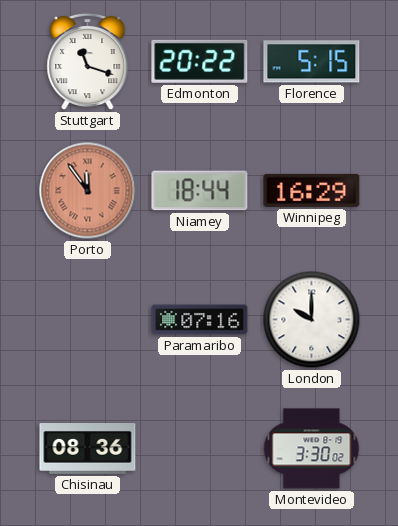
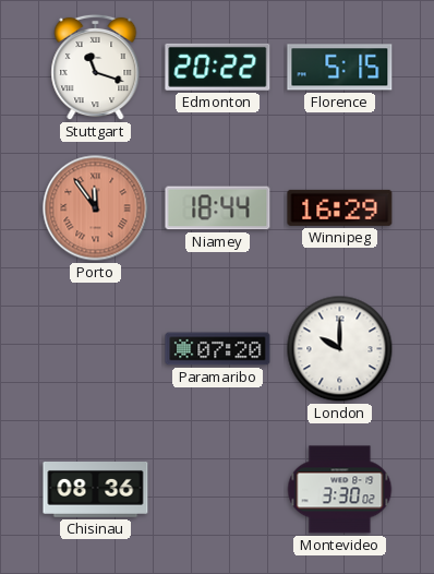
Paramaribo: 07:16 -> 07:20 (218, 349)
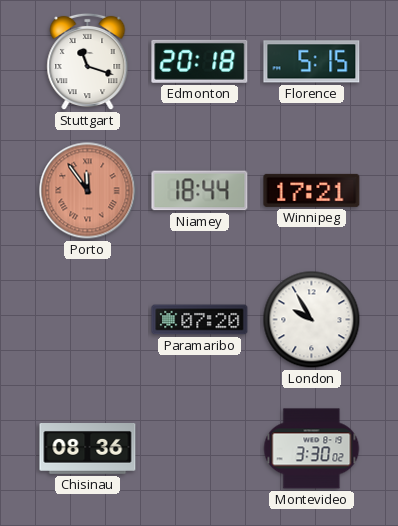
Edmonton: 20:22 -> 20:18 (200, 61)
Winnipeg: 16:29 -> 17:21 (312, 190)
London: 10:00 -> 9:55 (312, 320)
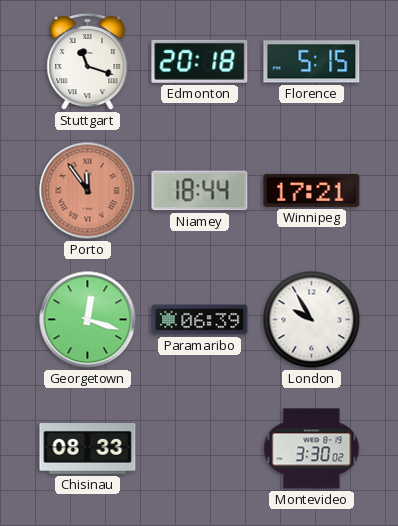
Georgetown: none -> 12:18 (88, 320)
Paramaribo: 07:20 -> 06:39 (200, 320)
Chisinau: 08:36 -> 08:33 (88, 449)
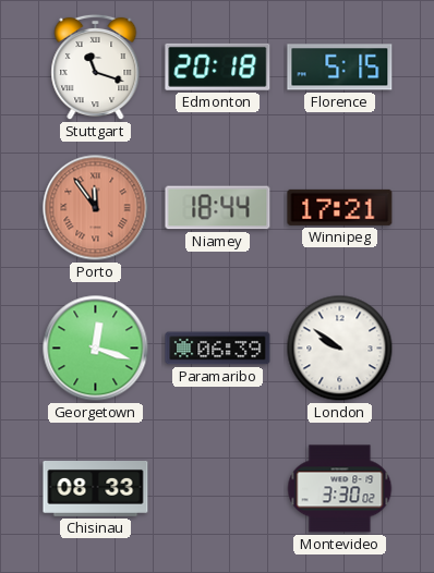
London: 9:55 -> 9:51 (340, 349)
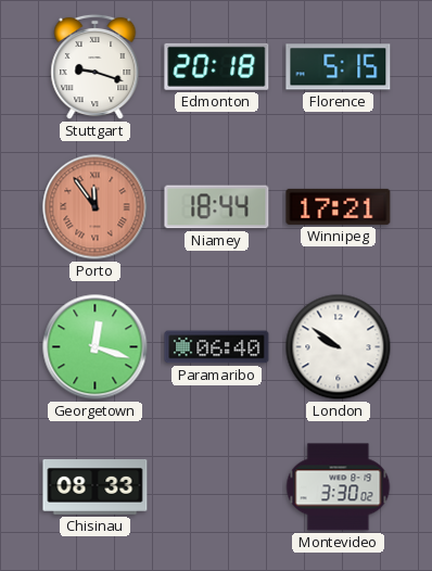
Stuttgart: 11:18 -> 9:18 (96, 67)
Paramaribo: 06:39 -> 06:40 (217, 347)
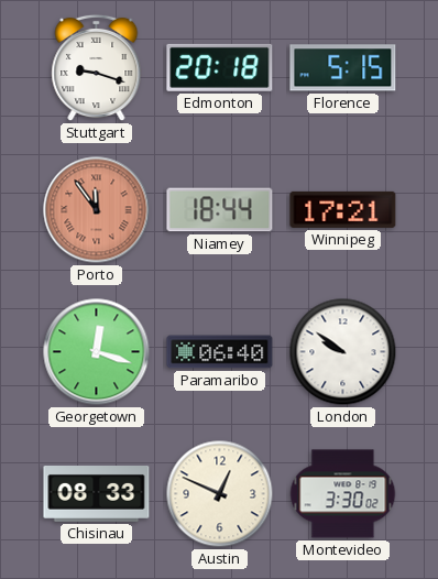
Austin: none -> 12:49 (220, 494)
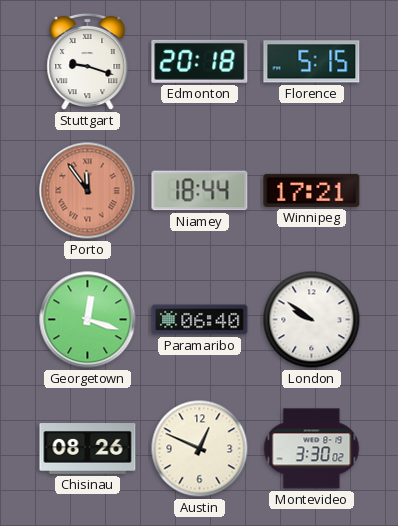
Chisinau: 08:33 -> 08:26 (88, 449)
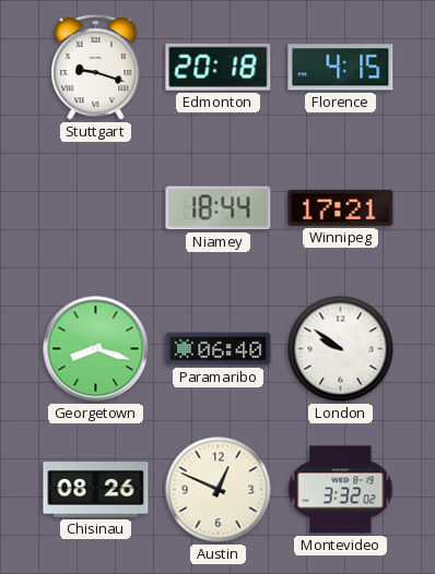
Florence: 5:15 -> 4:15 (341, 68)
Porto: 11:54 -> none (88, 191)
Georgetown: 12:18 -> 8:18 (96, 349)
Montevideo: 3:30 -> 3:32 (341, 490)
